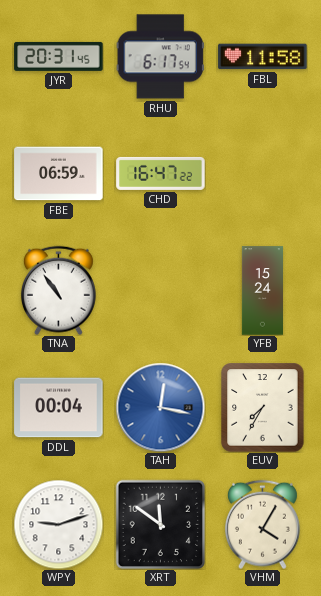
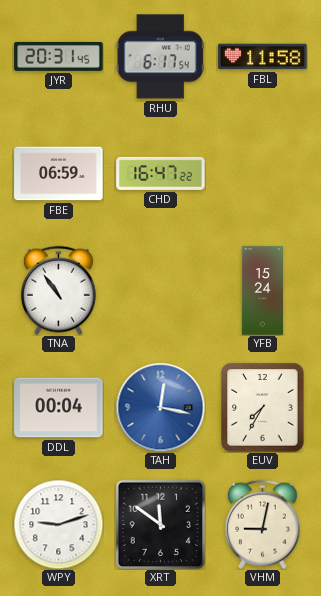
VHM: 4:05 -> 9:02 (262, 524)
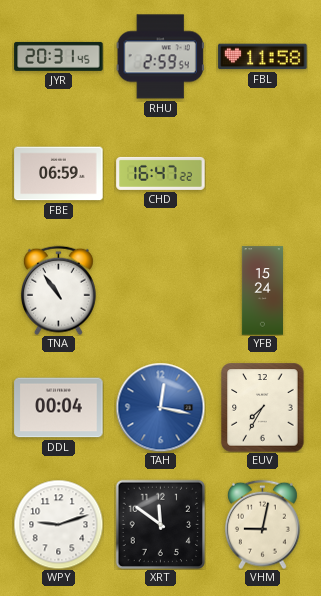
RHU: 6:17 -> 2:59 (160, 57)
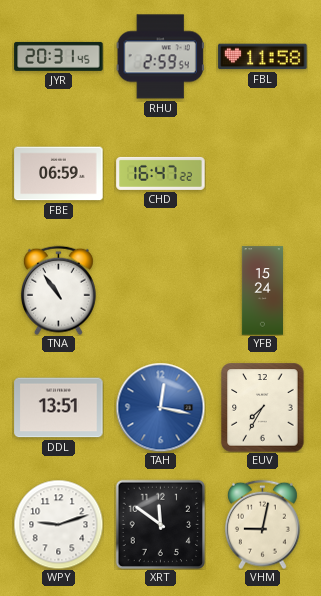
DDL: 00:04 -> 13:51 (59, 408)
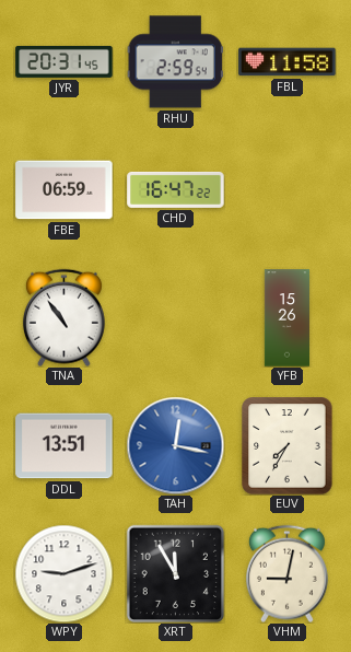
YFB: 15:24 -> 15:26 (286, 318)
XRT: 11:51 -> 11:55 (175, 573)
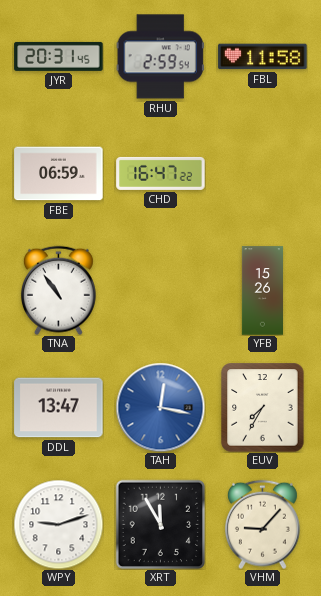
DDL: 13:51 -> 13:47 (59, 408)
VHM: 9:02 -> 9:07 (262, 524)
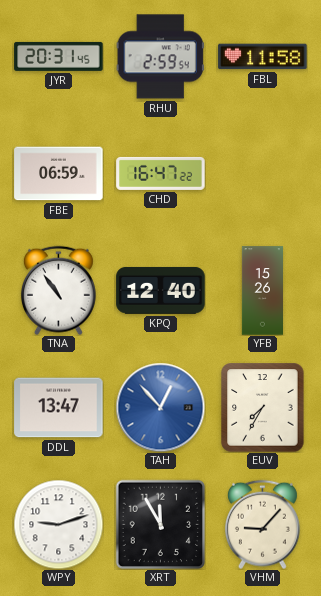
KPQ: none -> 12:40 (161, 291)
TAH: 12:17 -> 12:53 (160, 407)
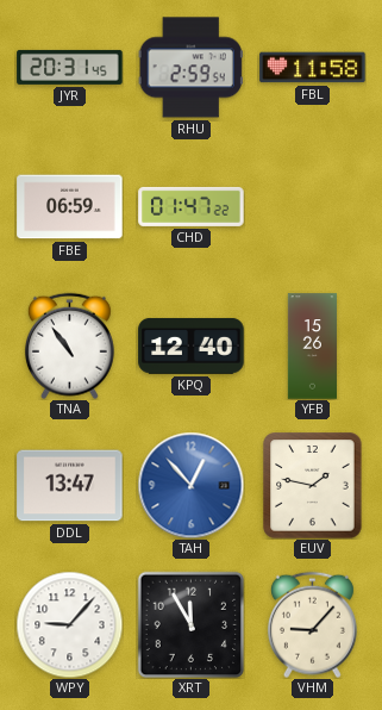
CHD: 16:47 -> 01:47 (192, 206)
EUV: 7:35 -> 1:47 (313, 486)
WPY: 9:12 -> 9:07 (69, 624)
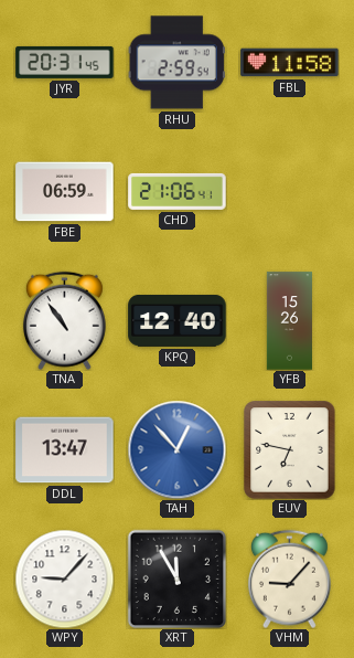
CHD: 01:47 -> 21:06 (178, 191)
EUV: 1:47 -> 6:47 (290, 450)
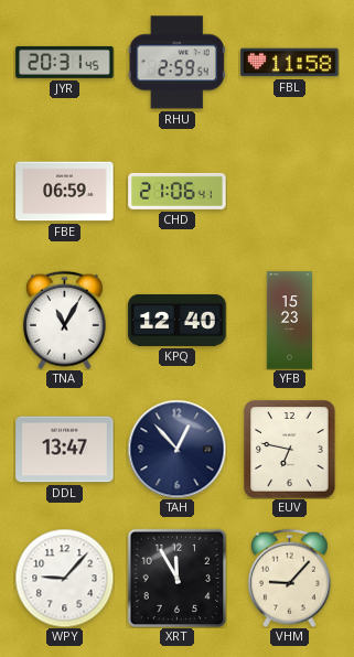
TNA: 10:54 -> 11:05 (64, 320)
YFB: 15:26 -> 15:23 (289, 321)
TAH dial: blue -> navy (176, 449)
